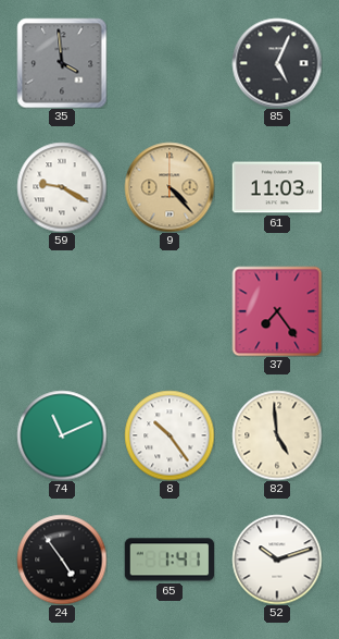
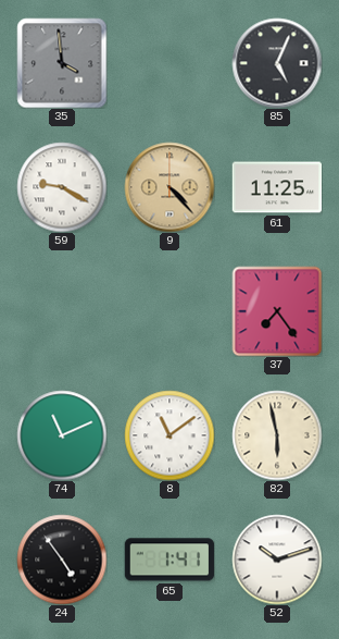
61: 11:03 -> 11:25 (277, 187)
8: 10:24 -> 11:09 (169, 435)
82: 4:59 -> 5:58 (277, 435)
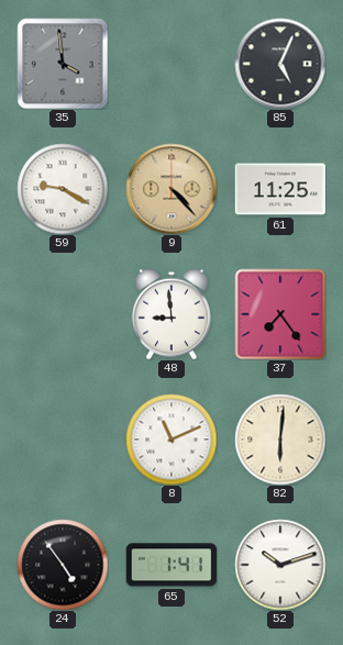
48: none -> 8:59 (171, 314)
74: 11:11 -> none (62, 435)
8: 11:09 -> 11:11 (171, 440)
82: 5:58 -> 6:01 (280, 440)
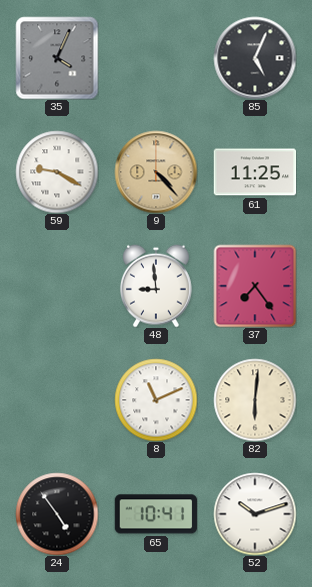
35: 3:59 -> 4:04 (57, 58)
65: 1:41 -> 10:41 (156, 514)
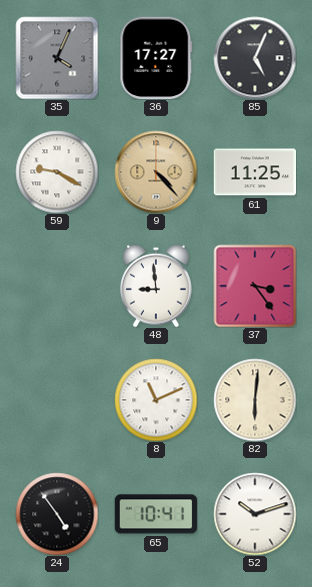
36: none -> 17:27 (156, 58)
37: 7:24 -> 3:24 (255, 286)
